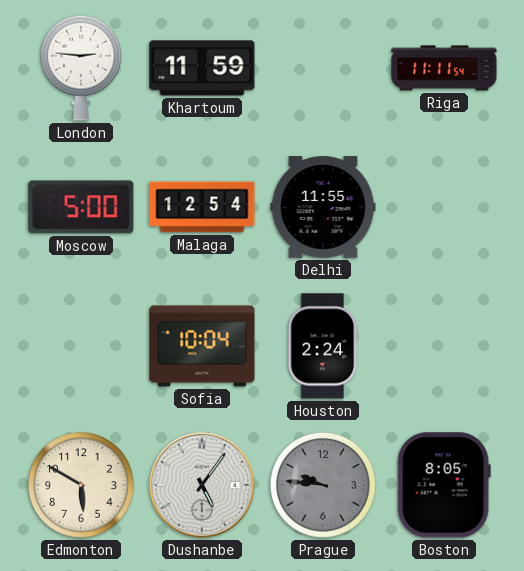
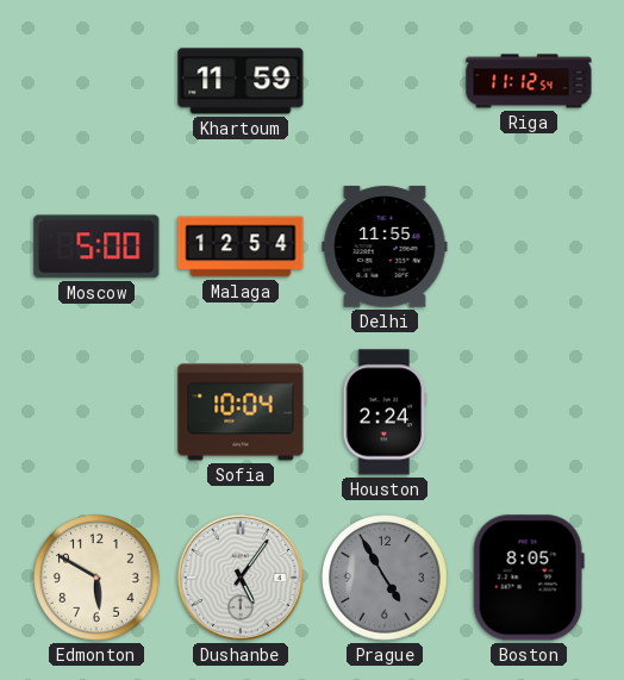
London: 2:46 -> none (82, 68)
Riga: 11:11 -> 11:12 (529, 81)
Prague: 9:46 -> 4:55 (385, 578)
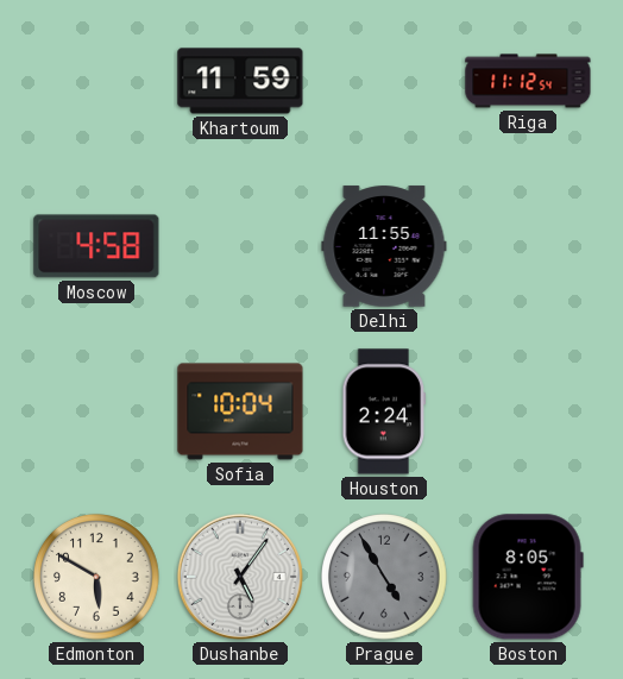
Moscow: 5:00 -> 4:58 (96, 246)
Malaga: 12:54 -> none (241, 247)
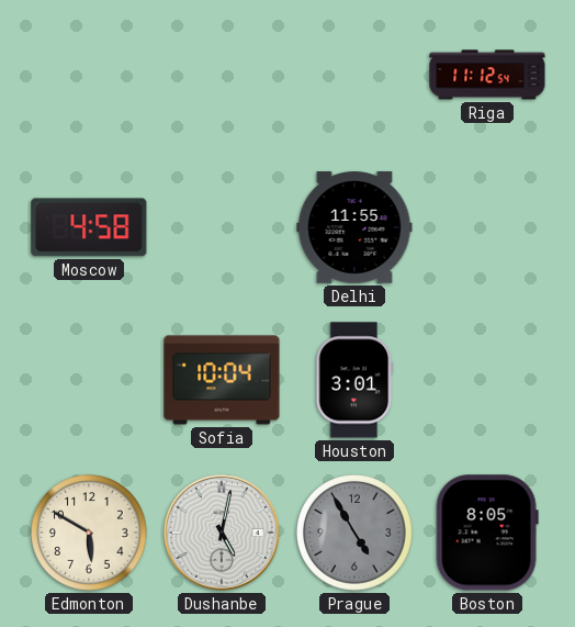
Khartoum: 11:59 -> none (240, 81)
Houston: 2:24 -> 3:01 (354, 380)
Dushanbe: 5:06 -> 5:02 (222, 533)
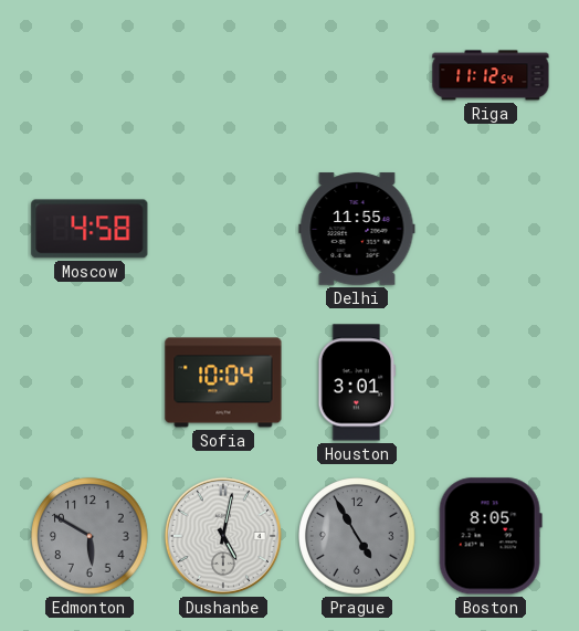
Edmonton dial: cream -> grey (90, 536)
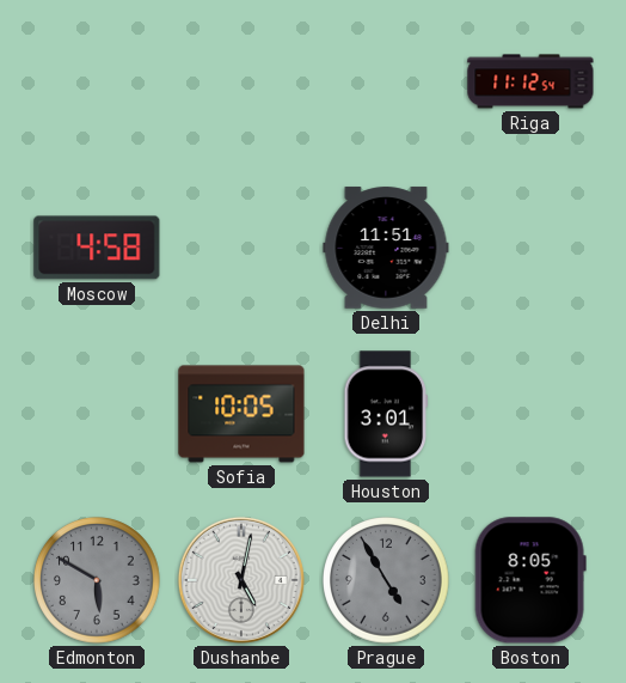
Delhi: 11:55 -> 11:51 (386, 248)
Sofia: 10:04 -> 10:05 (241, 414)
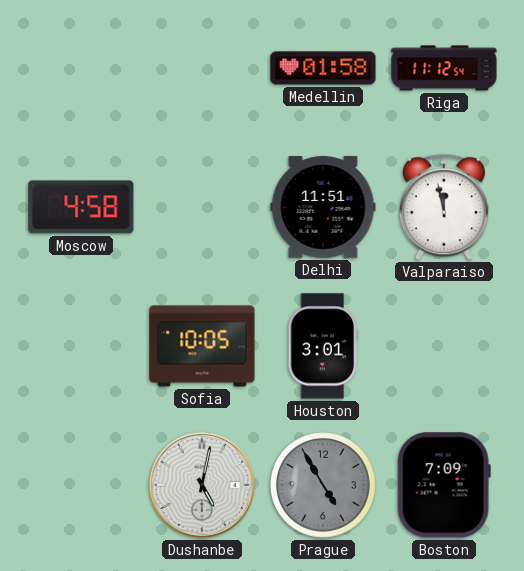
Medellin: none -> 01:58 (323, 68)
Valparaiso: none -> 11:58 (444, 208)
Edmonton: 5:50 -> none (97, 580)
Boston: 8:05 -> 7:09 (444, 485)
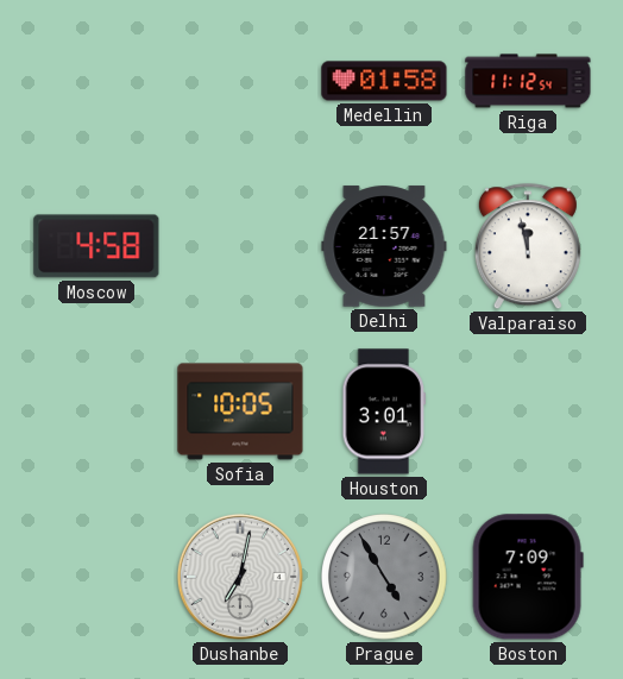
Delhi: 11:51 -> 21:57 (384, 246)
Dushanbe: 5:02 -> 7:02 (240, 577)
